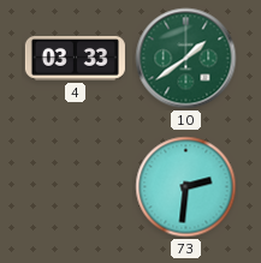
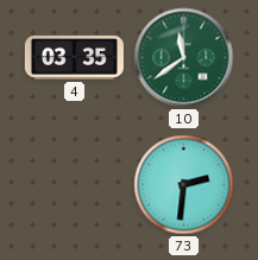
4: 03:33 -> 03:35 (74, 57)
10: 1:39 -> 11:39 (184, 58)
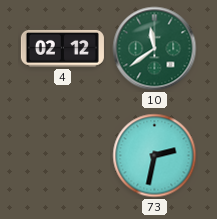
4: 03:35 -> 02:12 (62, 48)
73: 2:31 -> 2:32 (155, 156)
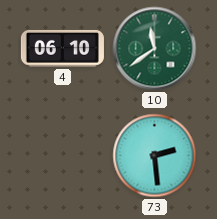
4: 02:12 -> 06:10 (62, 48)
73: 2:32 -> 2:29 (155, 156)
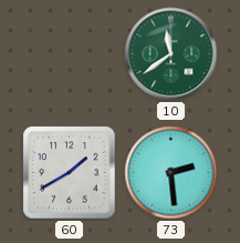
4: 06:10 -> none (62, 48)
60: none -> 1:40 (70, 173)
